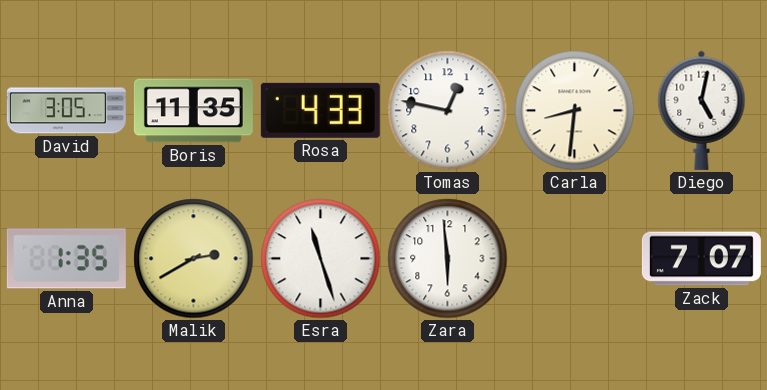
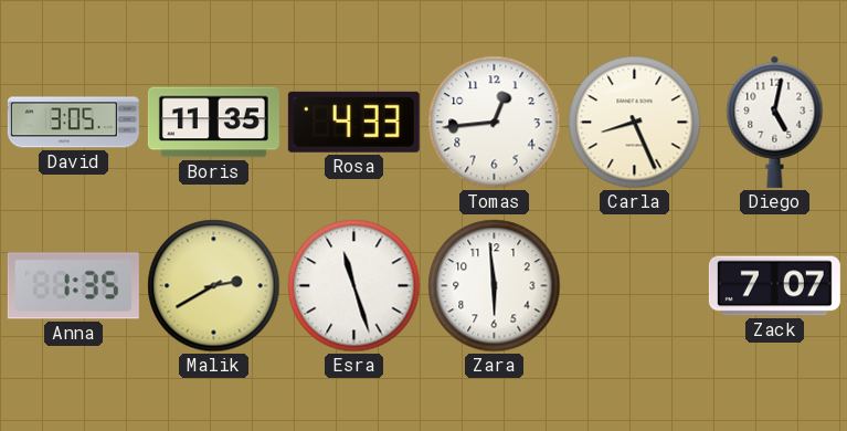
Tomas: 12:47 -> 12:44 (495, 123)
Carla: 8:31 -> 8:26 (635, 123)
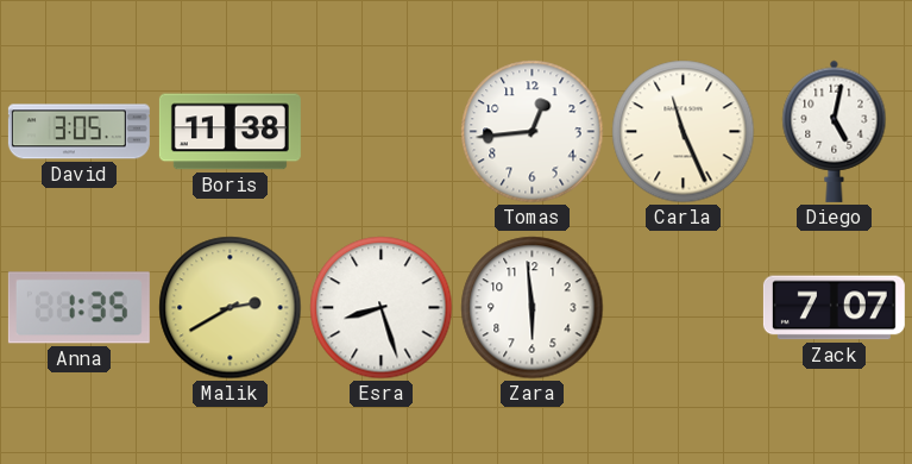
Boris: 11:35 -> 11:38 (229, 132)
Rosa: 4:33 -> none (353, 122)
Carla: 8:26 -> 11:26 (684, 132)
Esra: 11:27 -> 8:27 (382, 308)
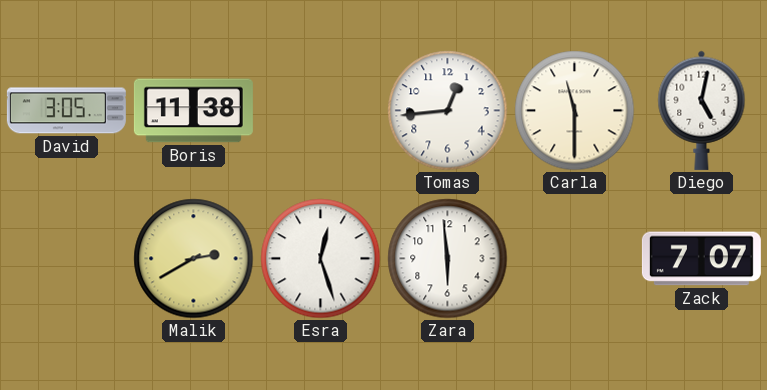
Carla: 11:26 -> 11:30 (575, 111)
Anna: 1:35 -> none (78, 308)
Esra: 8:27 -> 12:27 (321, 259)
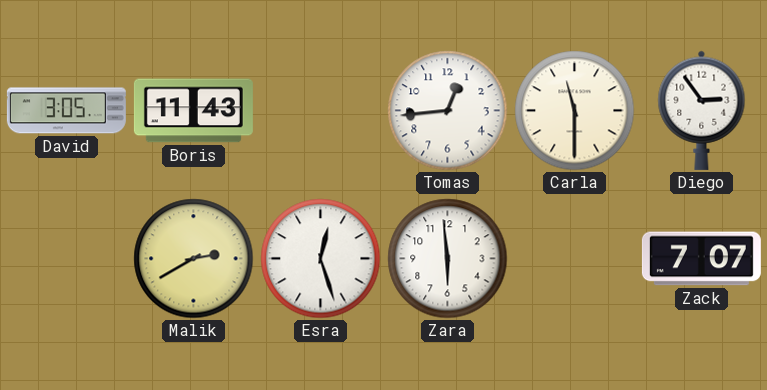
Boris: 11:38 -> 11:43 (193, 111)
Diego: 5:02 -> 2:54 (702, 110)
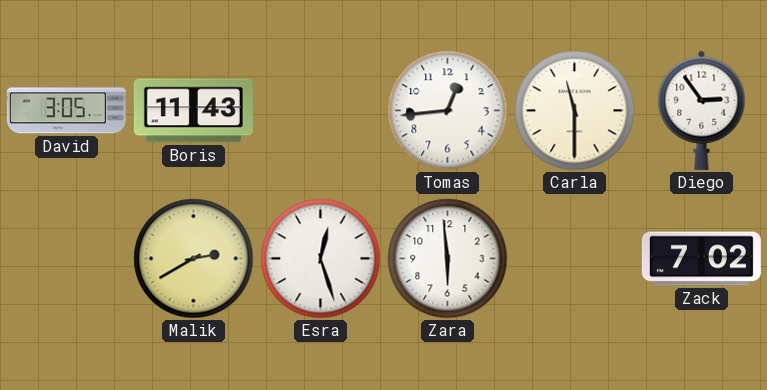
Zack: 7:07 -> 7:02 (701, 259)
